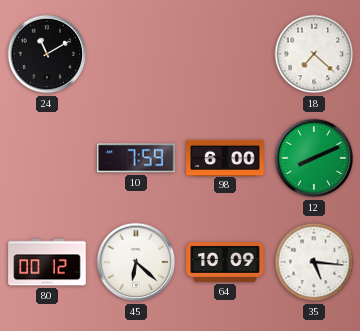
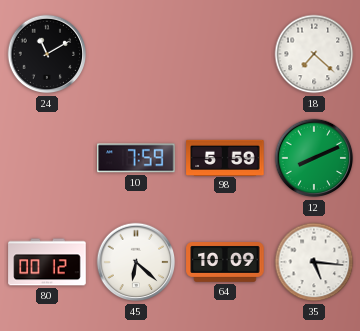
98: 6:00 -> 5:59 (225, 157)
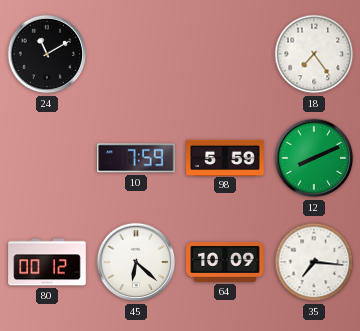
18: 7:22 -> 7:24 (314, 54)
35: 5:16 -> 7:16 (314, 262)
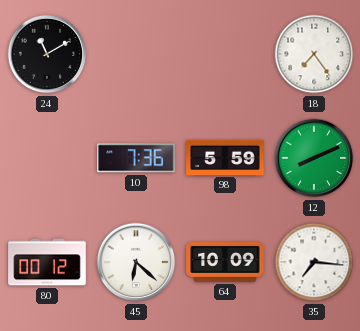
10: 7:59 -> 7:36 (136, 158)
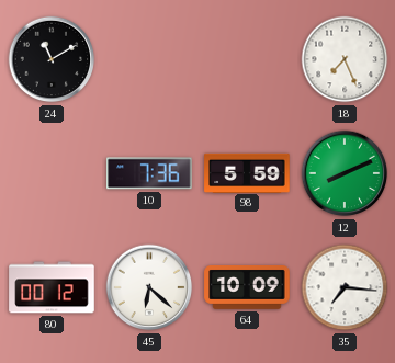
18: 7:24 -> 7:26 (345, 59)
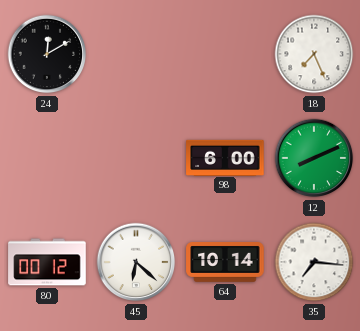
24: 11:10 -> 12:10 (47, 54)
10: 7:36 -> none (149, 173)
98: 5:59 -> 6:00 (225, 157)
64: 10:09 -> 10:14 (225, 263)
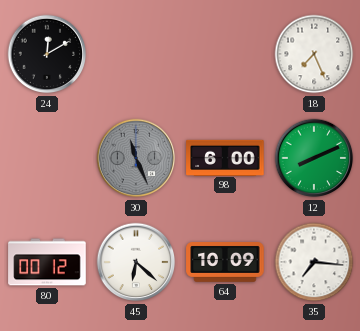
30: none -> 11:26 (136, 158)
64: 10:14 -> 10:09 (225, 263)
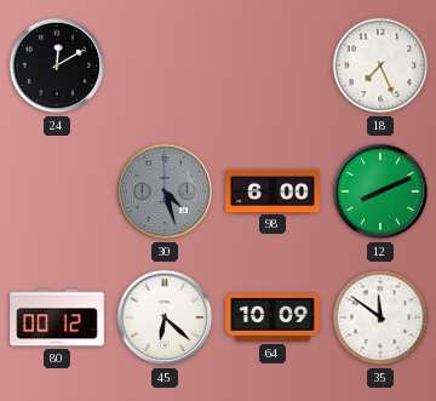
30: 11:26 -> 4:27 (165, 191)
35: 7:16 -> 11:51 (380, 317)
